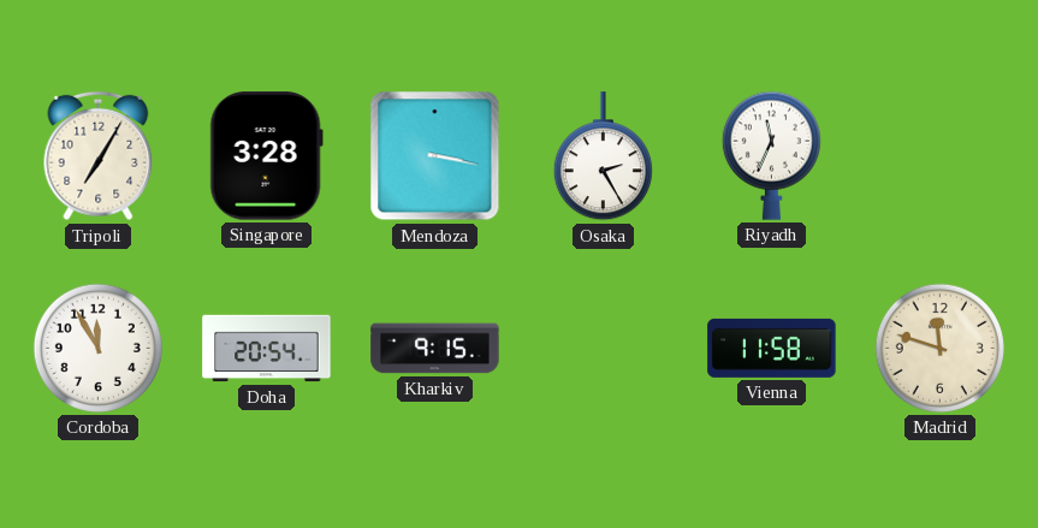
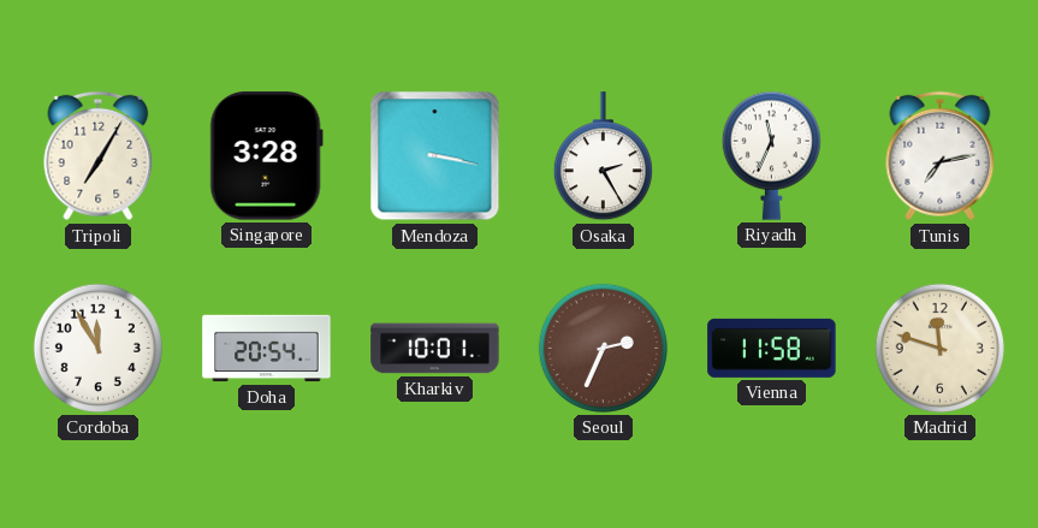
Tunis: none -> 7:13 (941, 156)
Kharkiv: 9:15 -> 10:01 (435, 349)
Seoul: none -> 2:34 (603, 348)
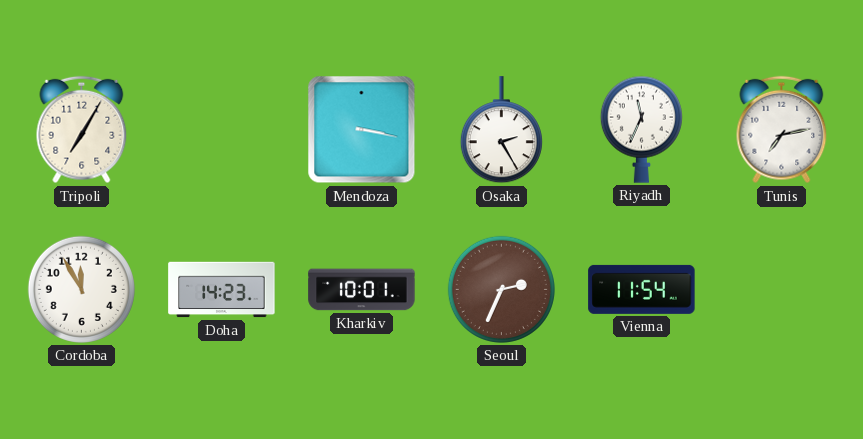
Singapore: 3:28 -> none (266, 156)
Doha: 20:54 -> 14:23 (222, 290)
Vienna: 11:58 -> 11:54 (642, 289)
Madrid: 11:48 -> none (939, 348)
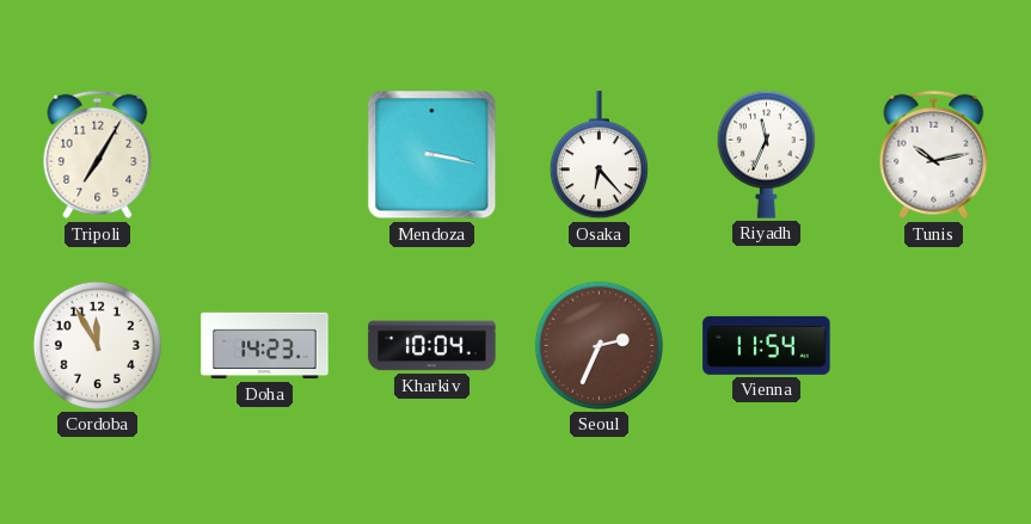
Osaka: 2:25 -> 6:23 (599, 155)
Tunis: 7:13 -> 10:13 (934, 155)
Kharkiv: 10:01 -> 10:04 (432, 346)
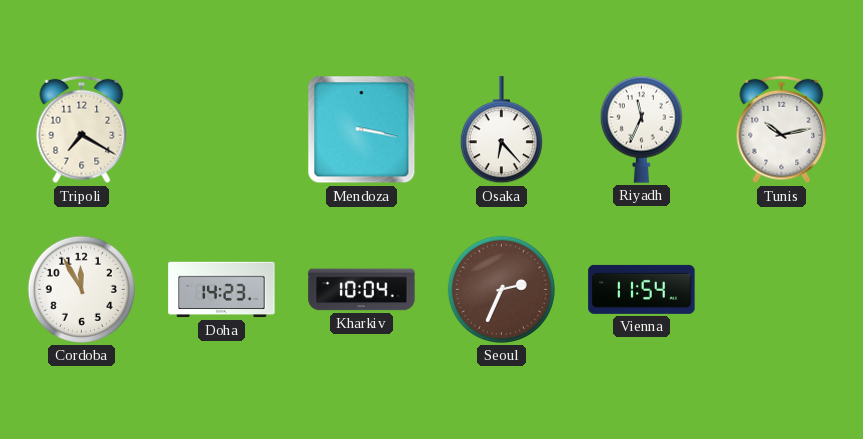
Tripoli: 7:05 -> 7:20 (82, 130)
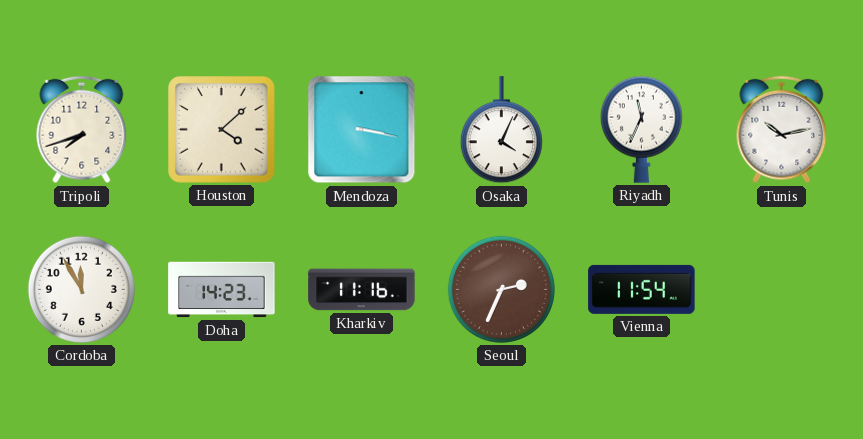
Tripoli: 7:20 -> 7:42 (82, 130)
Houston: none -> 4:08 (222, 130)
Osaka: 6:23 -> 4:04 (501, 130)
Kharkiv: 10:04 -> 11:16 (362, 290)
